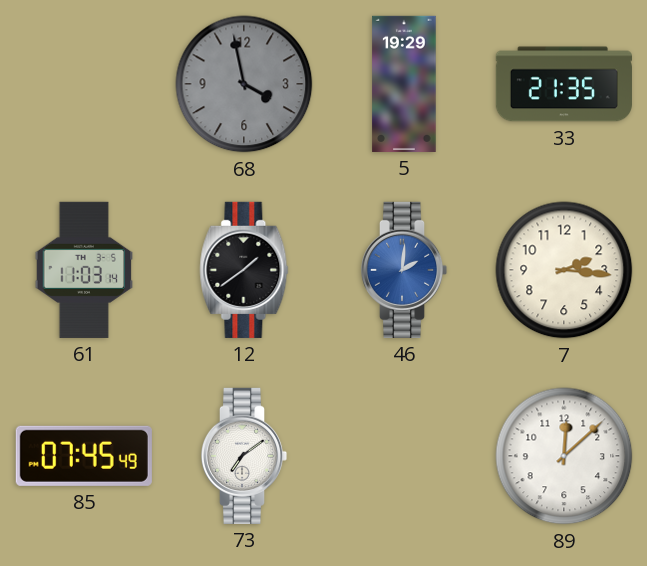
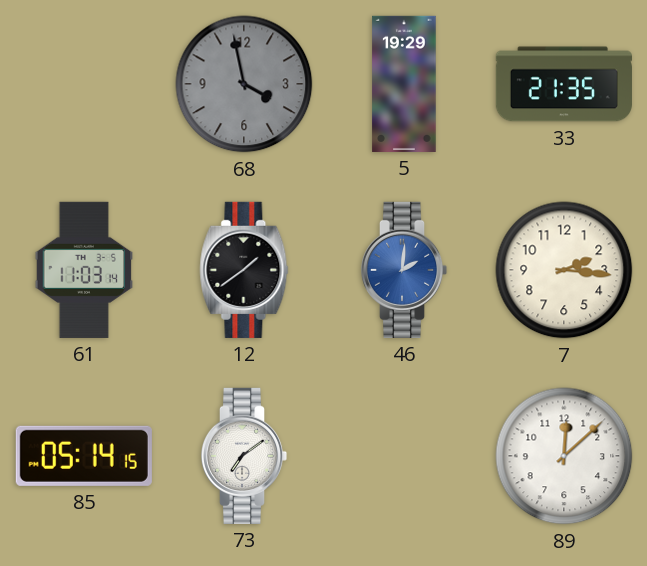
85: 07:45 -> 05:14 (84, 456)
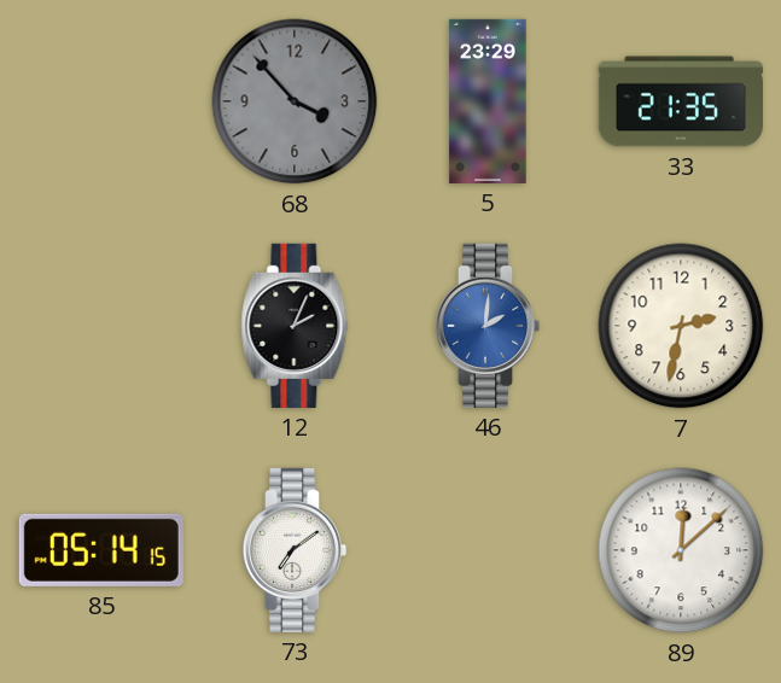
68: 3:58 -> 3:53 (295, 101)
5: 19:29 -> 23:29 (488, 101)
61: 11:03 -> none (84, 270)
12: 1:39 -> 2:04 (295, 326)
7: 2:16 -> 2:32 (681, 326)
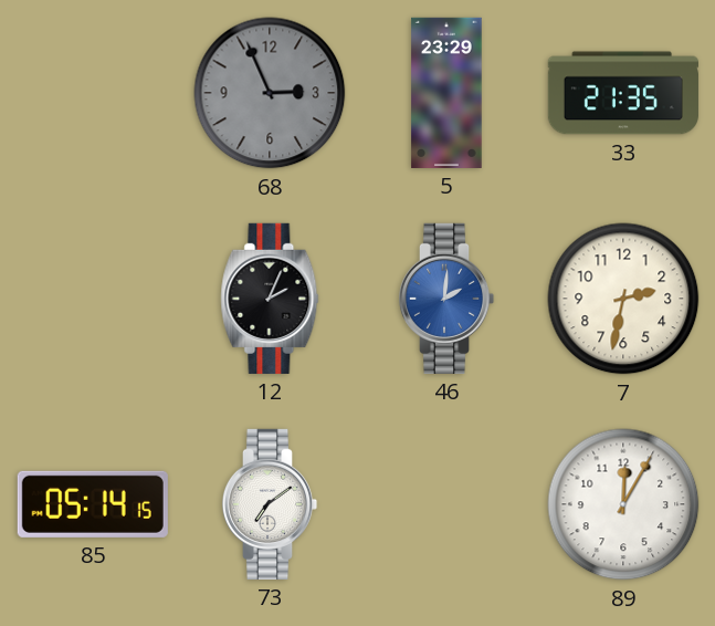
68: 3:53 -> 2:56 (270, 93)
89: 12:08 -> 12:05 (623, 504)
